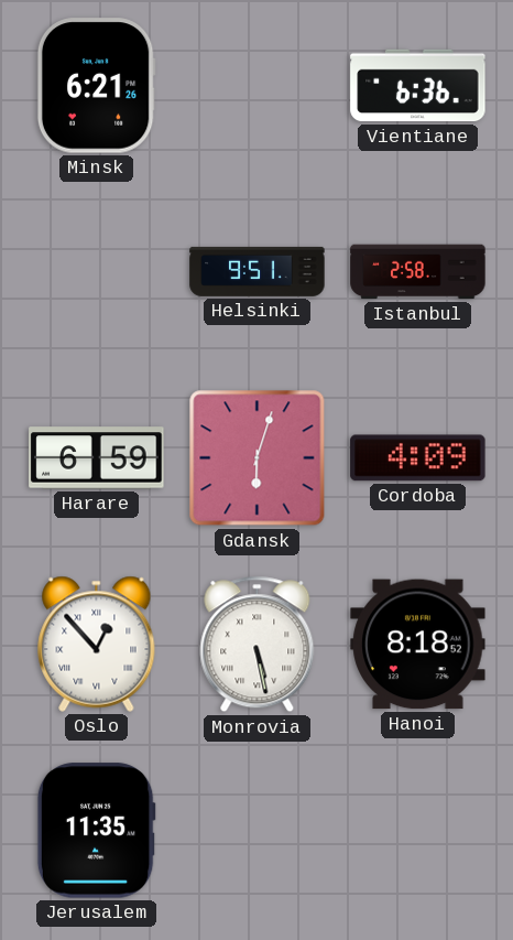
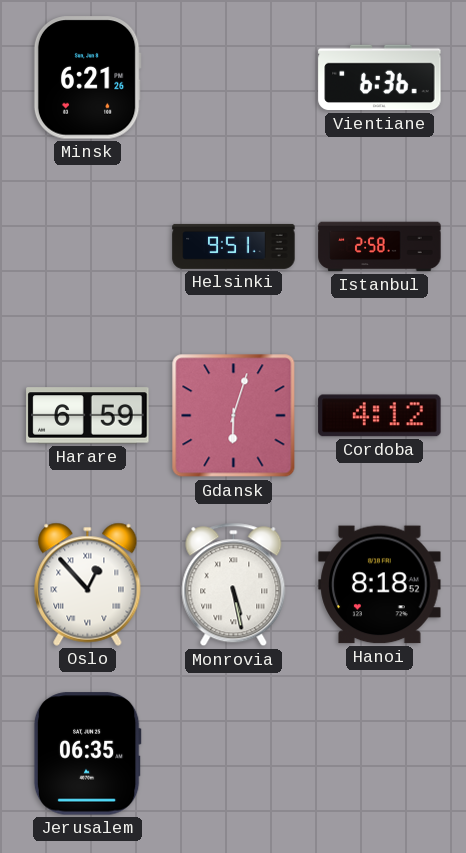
Cordoba: 4:09 -> 4:12 (380, 416)
Jerusalem: 11:35 -> 06:35 (87, 754)
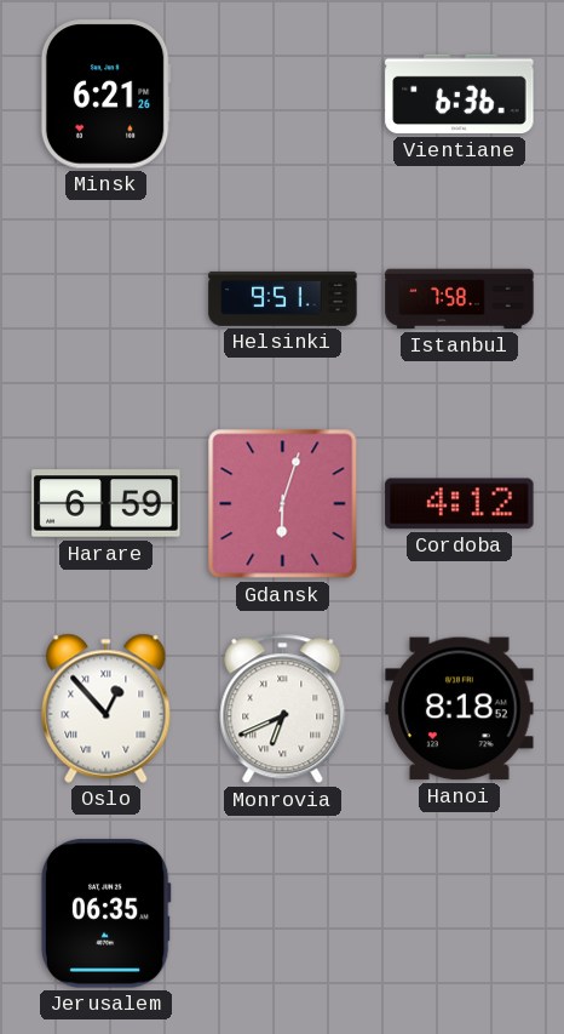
Istanbul: 2:58 -> 7:58 (460, 299)
Monrovia: 5:28 -> 6:41 (283, 709)
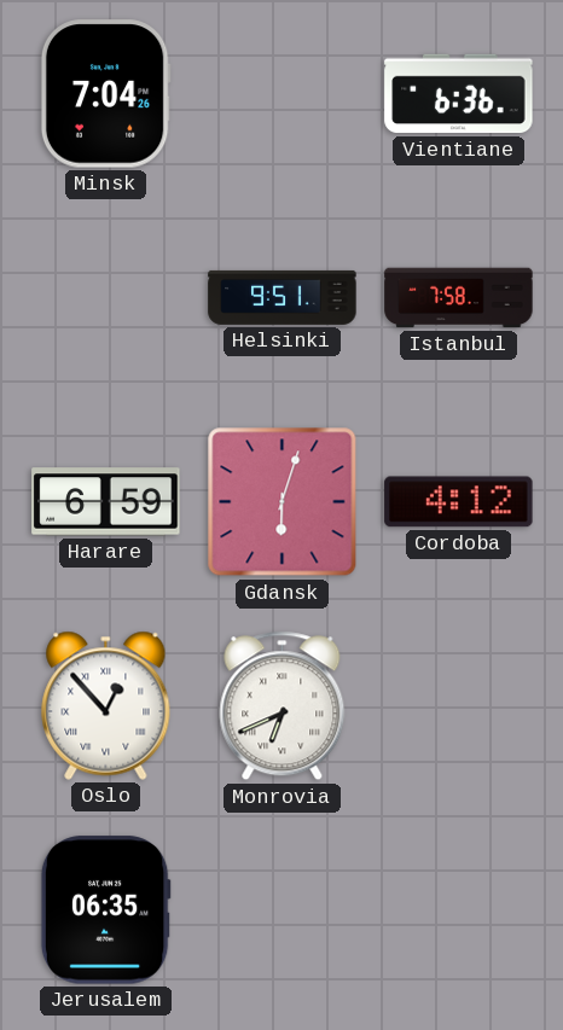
Minsk: 6:21 -> 7:04 (105, 94)
Hanoi: 8:18 -> none (460, 709)
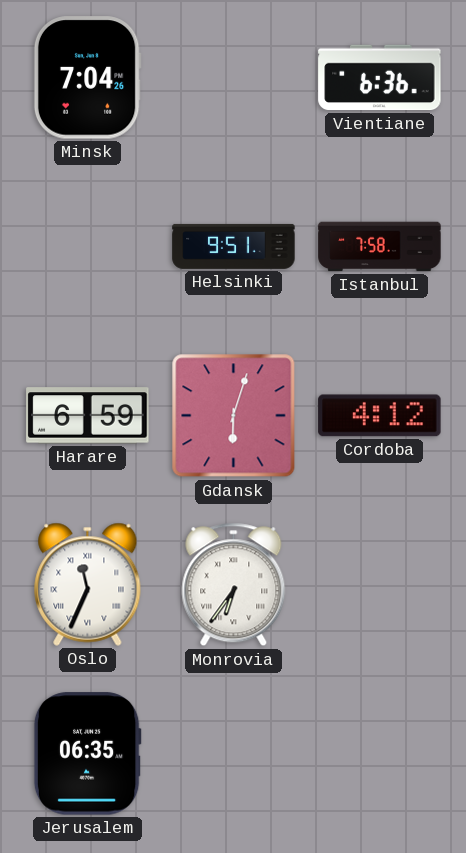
Oslo: 12:53 -> 11:34 (88, 584)
Monrovia: 6:41 -> 6:36 (234, 585)
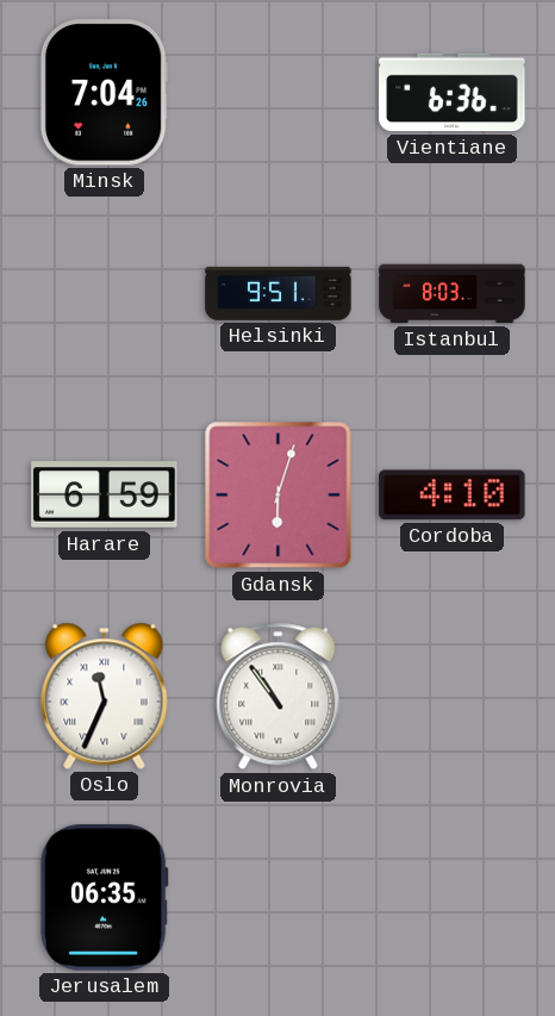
Istanbul: 7:58 -> 8:03 (453, 294)
Cordoba: 4:12 -> 4:10 (453, 495)
Monrovia: 6:36 -> 10:54 (279, 697)
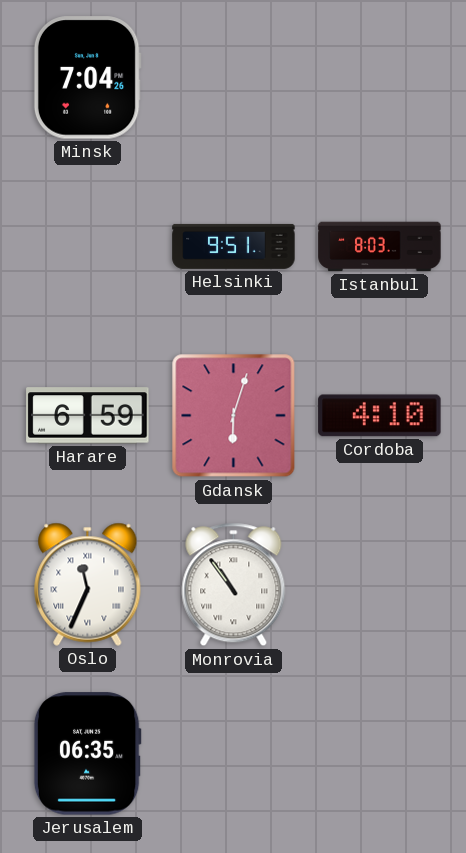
Vientiane: 6:36 -> none (453, 93)
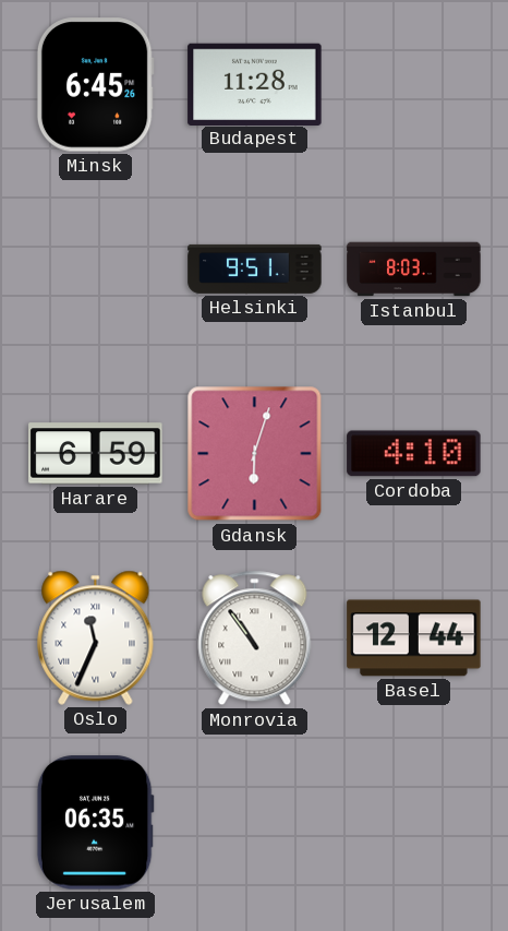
Minsk: 7:04 -> 6:45 (95, 85)
Budapest: none -> 11:28 (255, 84)
Basel: none -> 12:44 (414, 638)
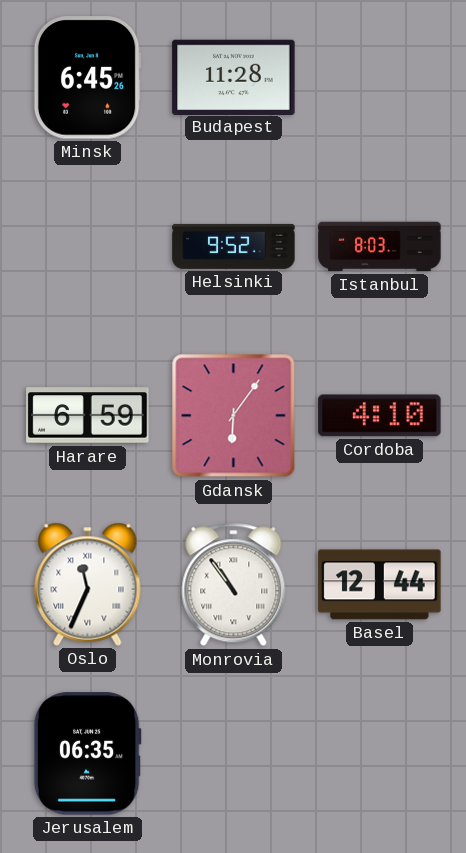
Helsinki: 9:51 -> 9:52 (234, 246)
Gdansk: 6:03 -> 6:06 (234, 416)
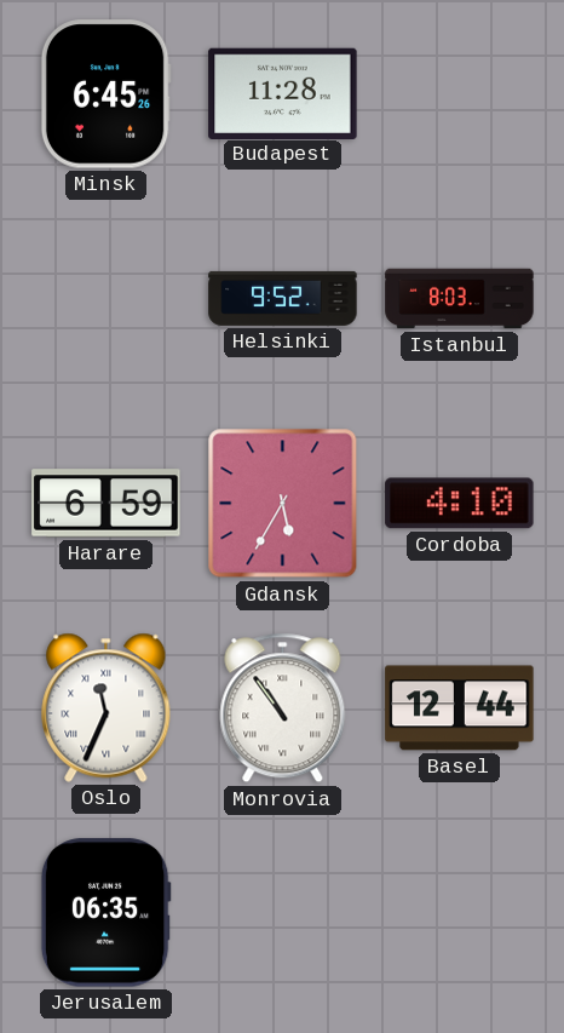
Gdansk: 6:06 -> 5:35 (283, 504)
